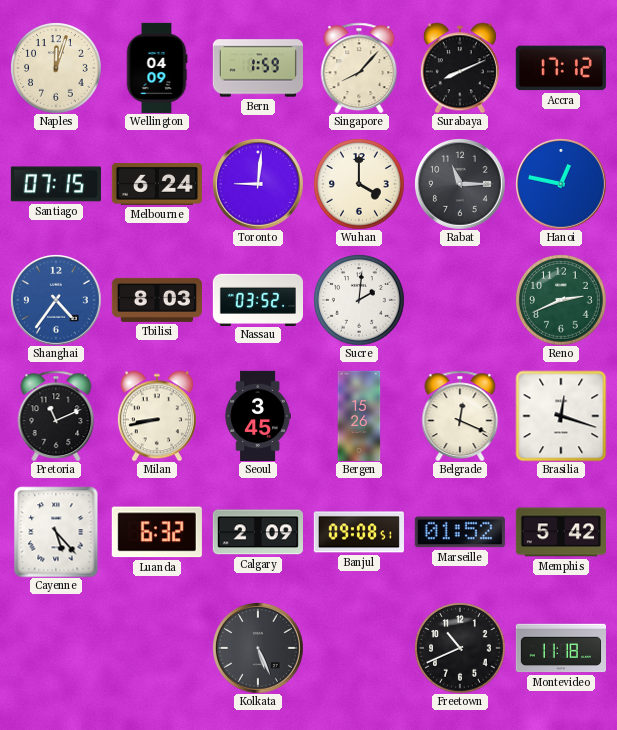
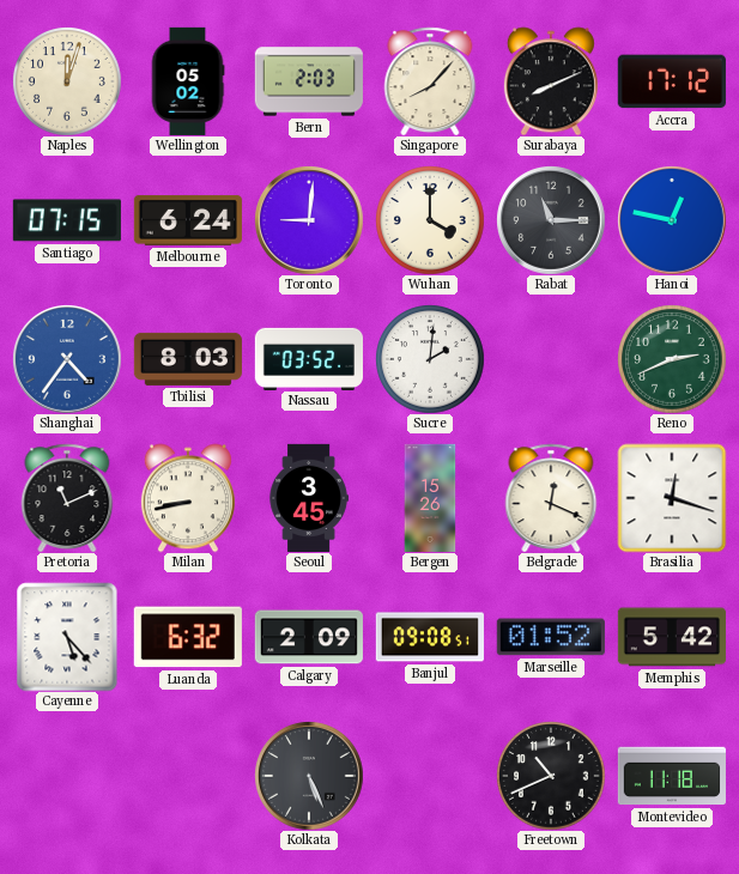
Wellington: 04:09 -> 05:02 (188, 81)
Bern: 1:59 -> 2:03 (309, 81)
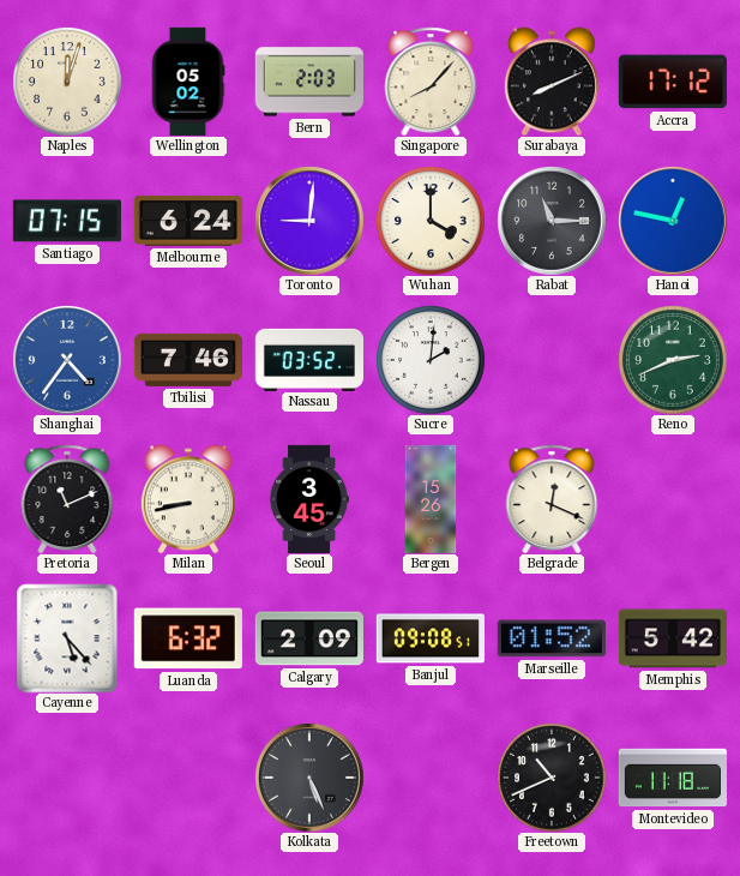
Tbilisi: 8:03 -> 7:46 (188, 360)
Brasilia: 12:18 -> none (672, 498)
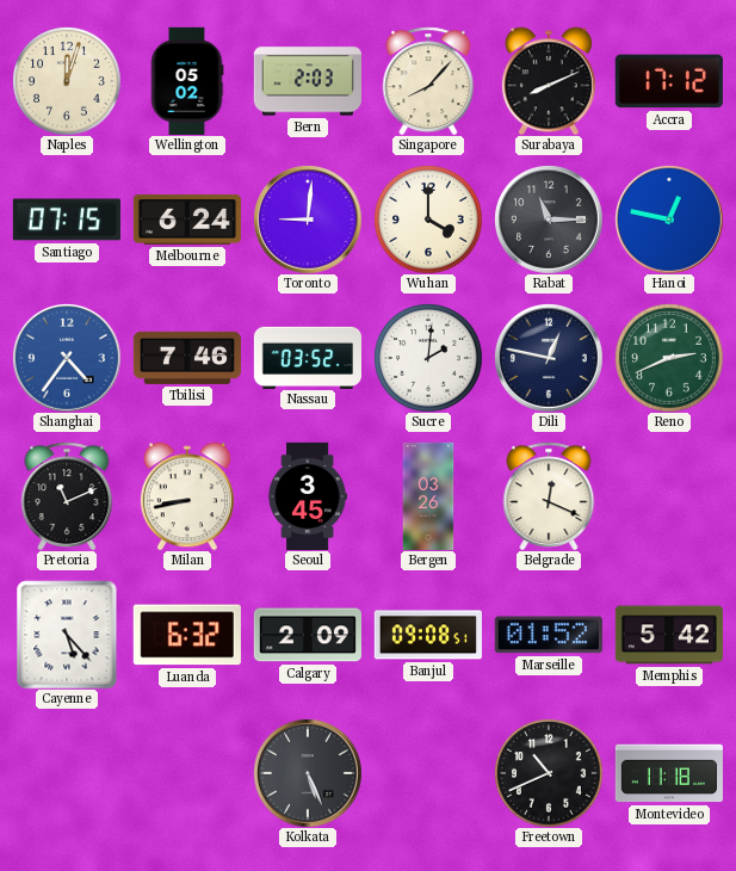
Dili: none -> 12:47 (549, 358)
Bergen: 15:26 -> 03:26 (428, 495)
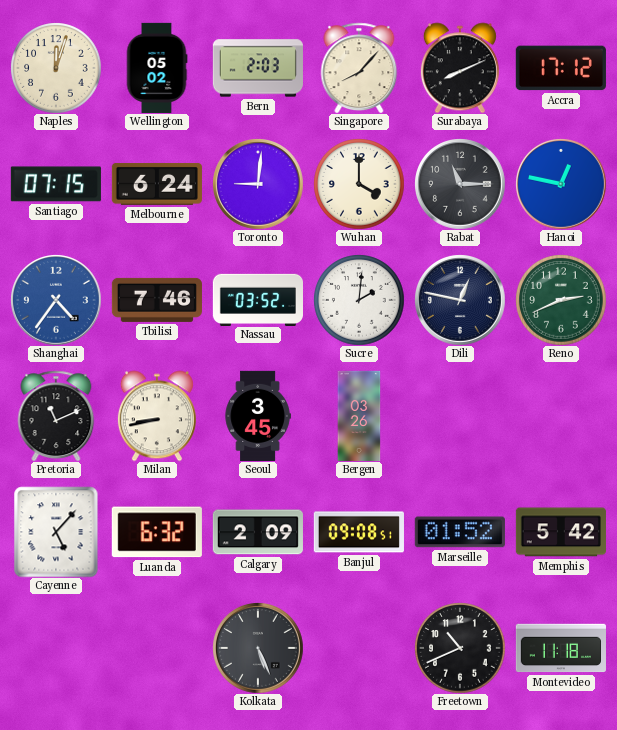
Belgrade: 12:19 -> none (549, 496)
Cayenne: 5:23 -> 5:07 (56, 532)
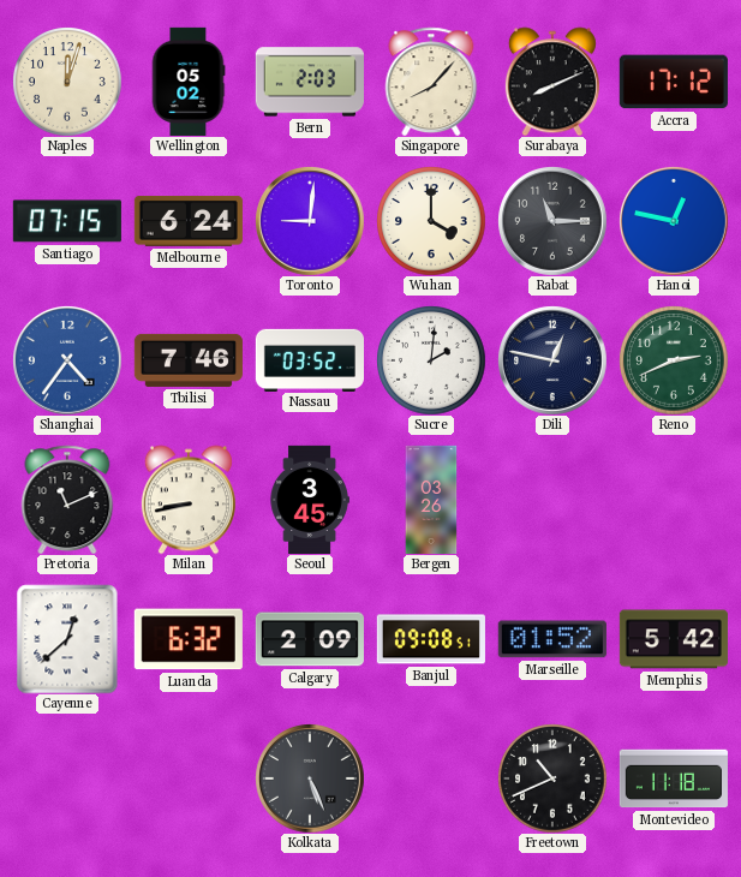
Cayenne: 5:07 -> 12:38 (67, 639)
